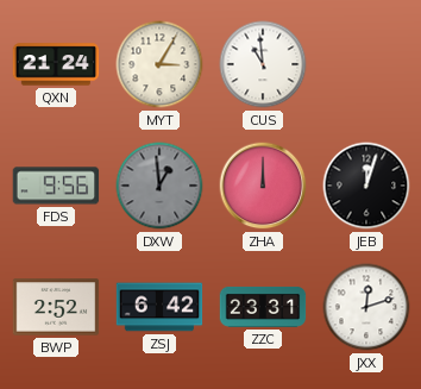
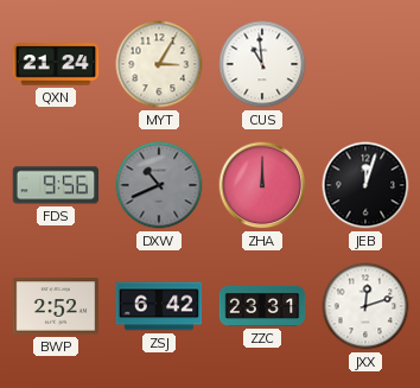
DXW: 12:59 -> 10:41 (159, 185)
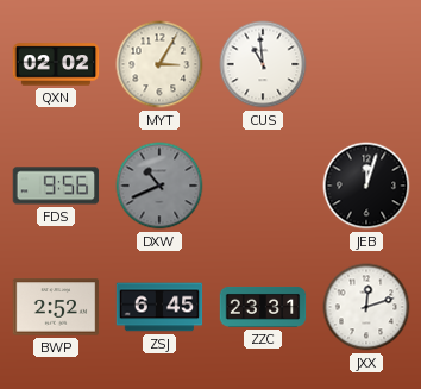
QXN: 21:24 -> 02:02 (56, 64)
ZHA: 12:00 -> none (262, 185)
ZSJ: 6:42 -> 6:45 (159, 307)
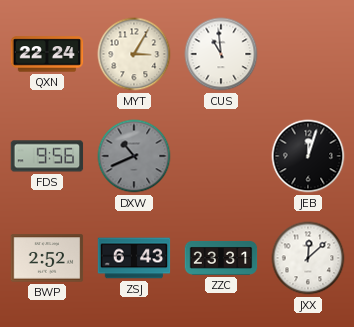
QXN: 02:02 -> 22:24 (47, 54)
ZSJ: 6:45 -> 6:43 (134, 258)
JXX: 12:12 -> 12:08 (308, 258)
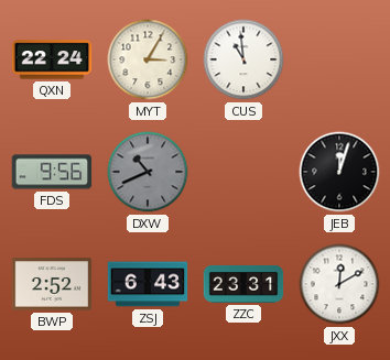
JXX: 12:08 -> 12:10 (339, 284)
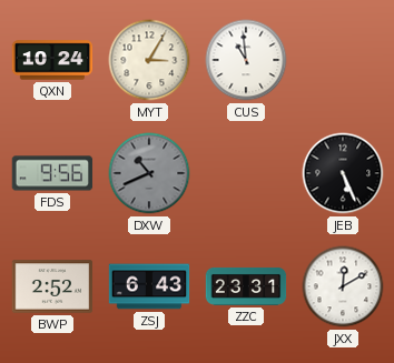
QXN: 22:24 -> 10:24 (52, 60)
JEB: 12:03 -> 5:26 (343, 173)
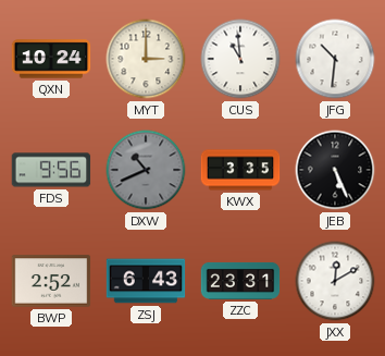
MYT: 3:05 -> 3:00 (146, 59)
JFG: none -> 10:31 (335, 59)
KWX: none -> 3:35 (240, 170)
